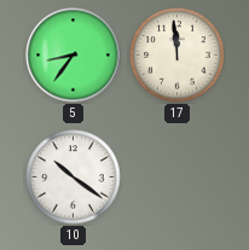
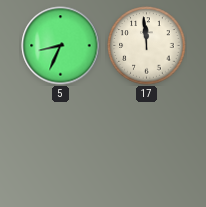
5: 8:36 -> 8:34 (61, 46)
10: 10:21 -> none (74, 178)
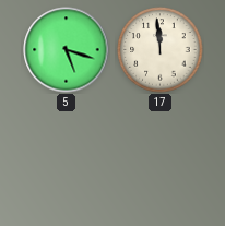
5: 8:34 -> 5:18 (67, 50)
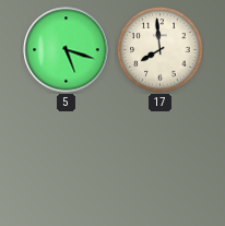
17: 11:59 -> 7:59 (161, 50)
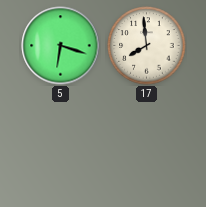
5: 5:18 -> 6:18 (61, 46)
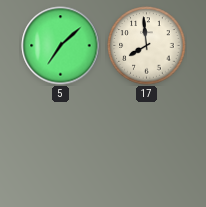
5: 6:18 -> 7:08 (61, 46)
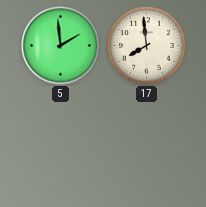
5: 7:08 -> 1:59 (61, 46)
